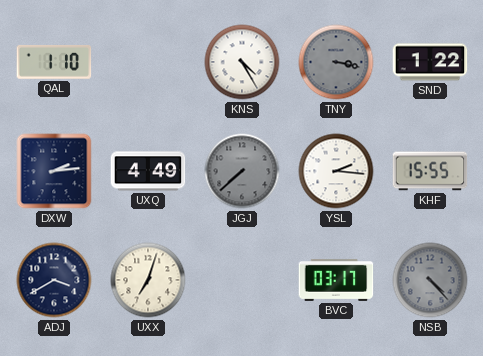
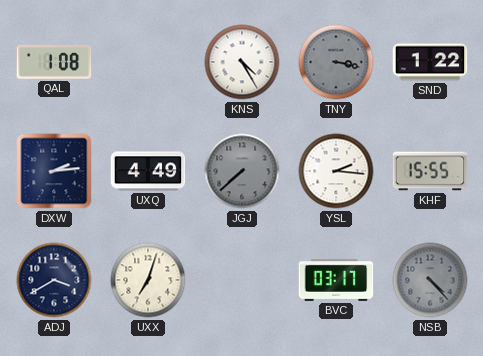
QAL: 1:10 -> 1:08 (54, 62)
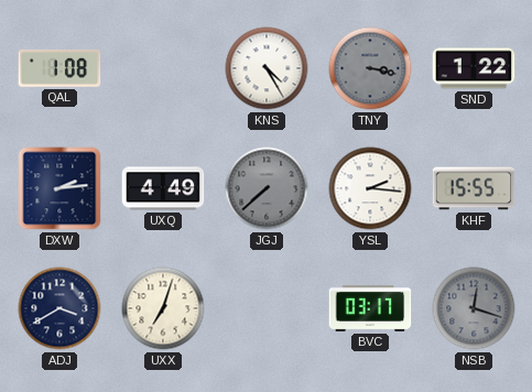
NSB: 4:23 -> 12:18 (474, 308)
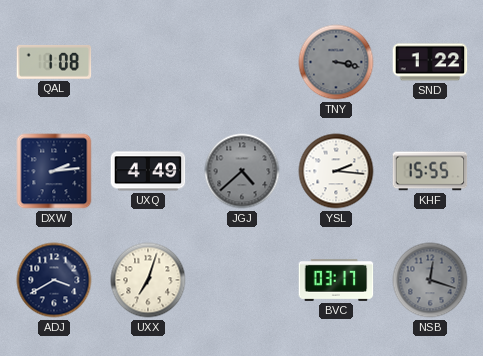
KNS: 4:25 -> none (267, 68)
JGJ: 7:38 -> 4:38 (242, 171)
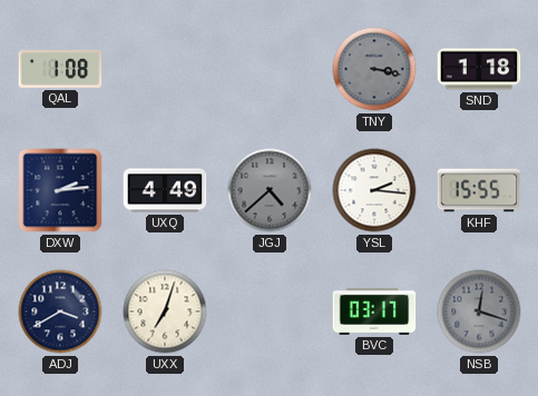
SND: 1:22 -> 1:18 (479, 69)
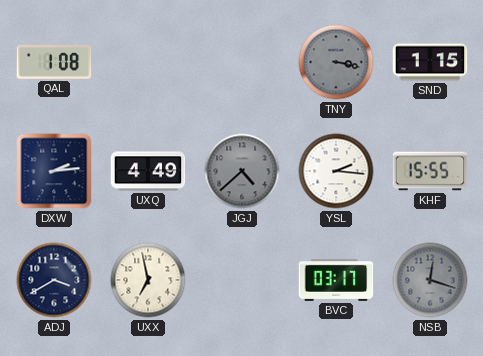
SND: 1:18 -> 1:15 (430, 62)
UXX: 7:03 -> 6:58 (148, 280)
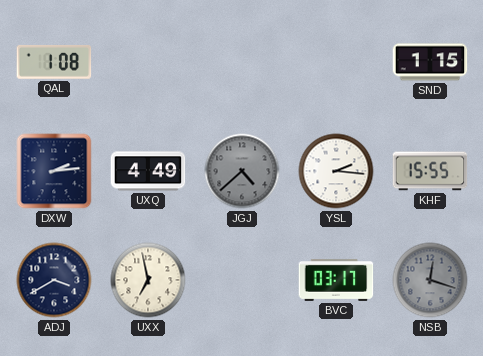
TNY: 3:17 -> none (336, 62)
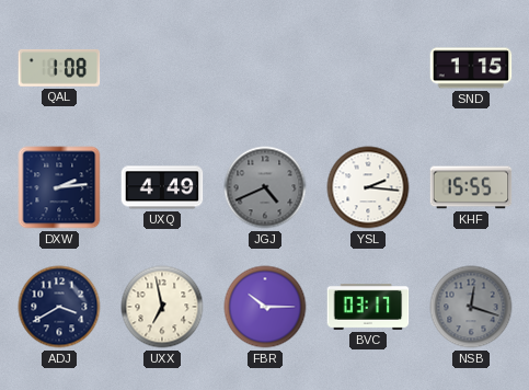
JGJ: 4:38 -> 4:41 (265, 187)
FBR: none -> 10:15 (265, 307)
